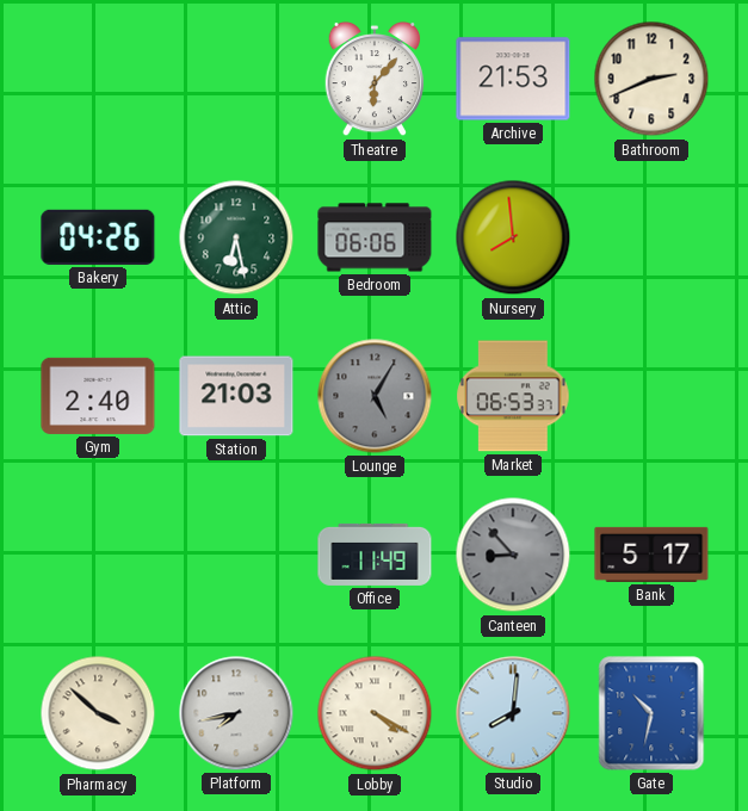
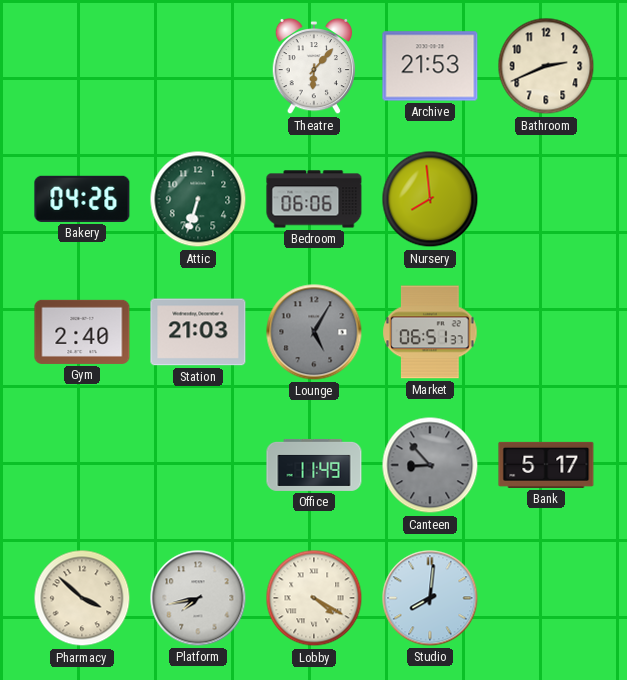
Attic: 6:28 -> 6:33 (198, 199)
Market: 06:53 -> 06:51 (430, 332)
Gate: 10:32 -> none (651, 713)
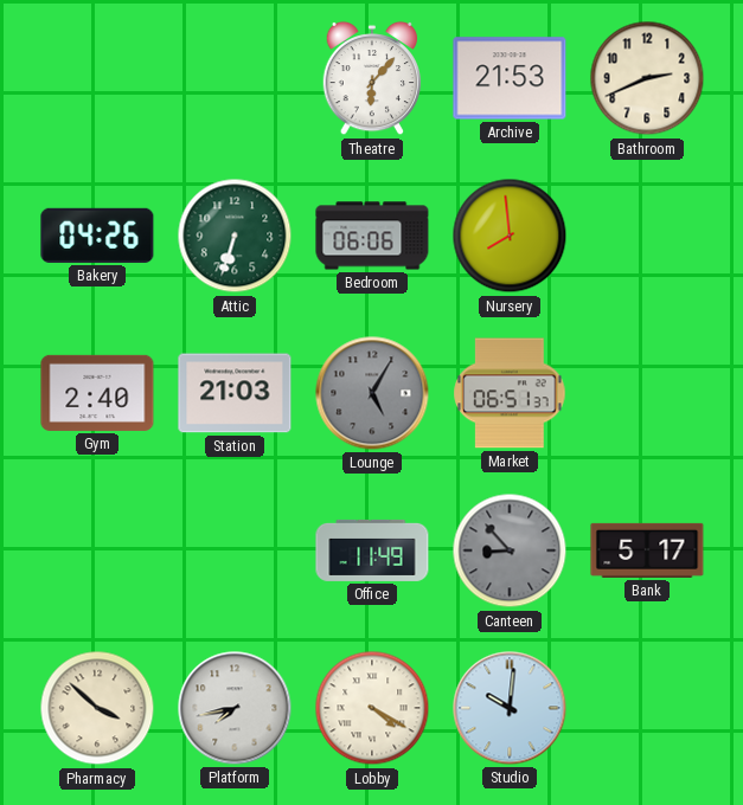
Studio: 8:01 -> 10:01 (510, 708)
